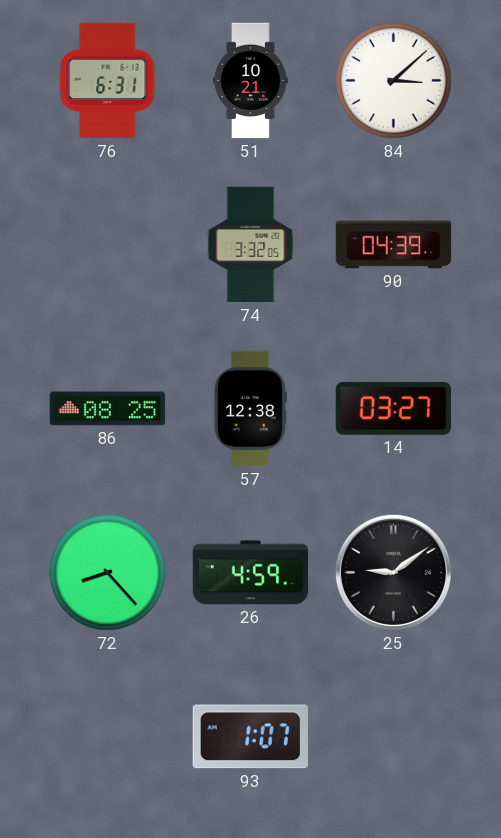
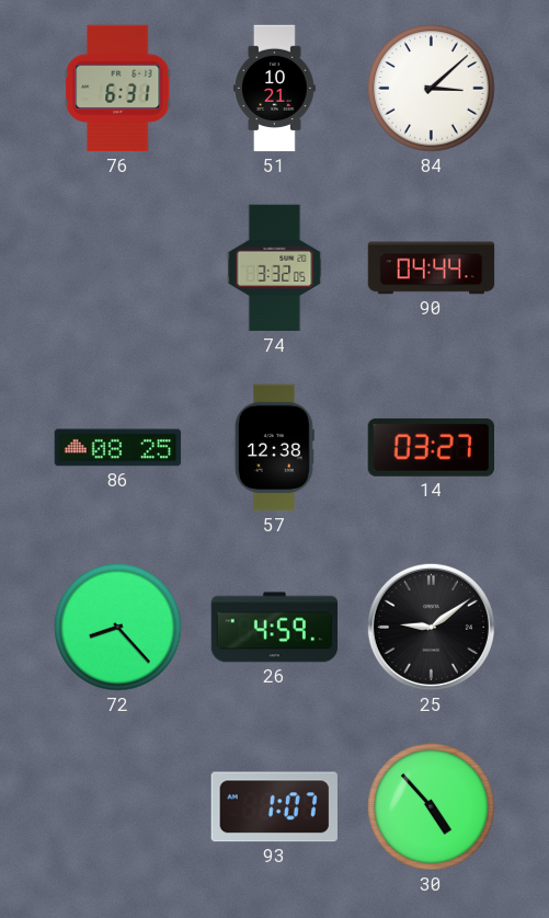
90: 04:39 -> 04:44 (432, 268)
30: none -> 4:53 (432, 807)
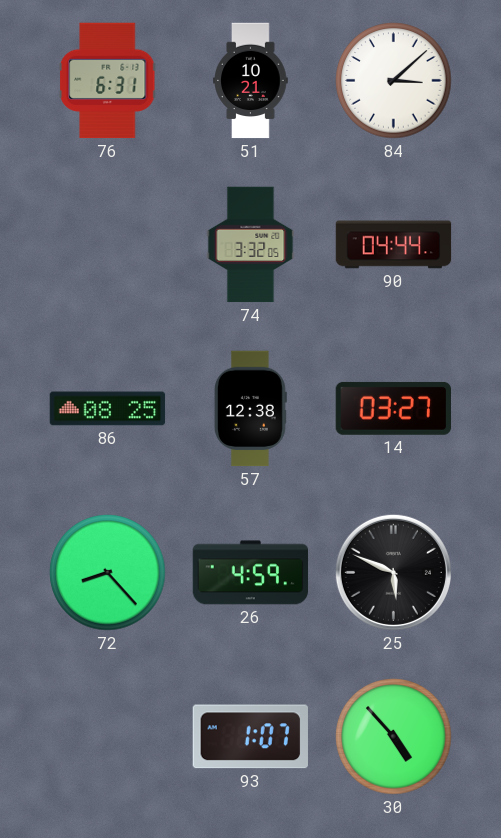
25: 9:09 -> 5:49 (393, 572)
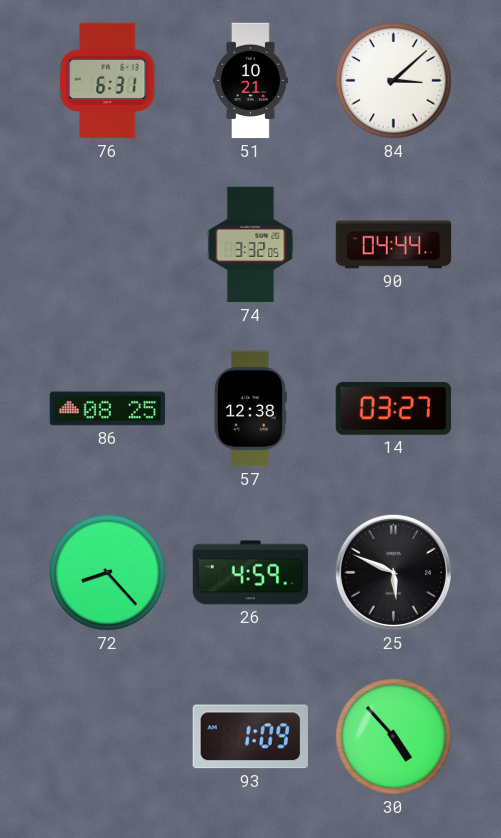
93: 1:07 -> 1:09 (250, 737)
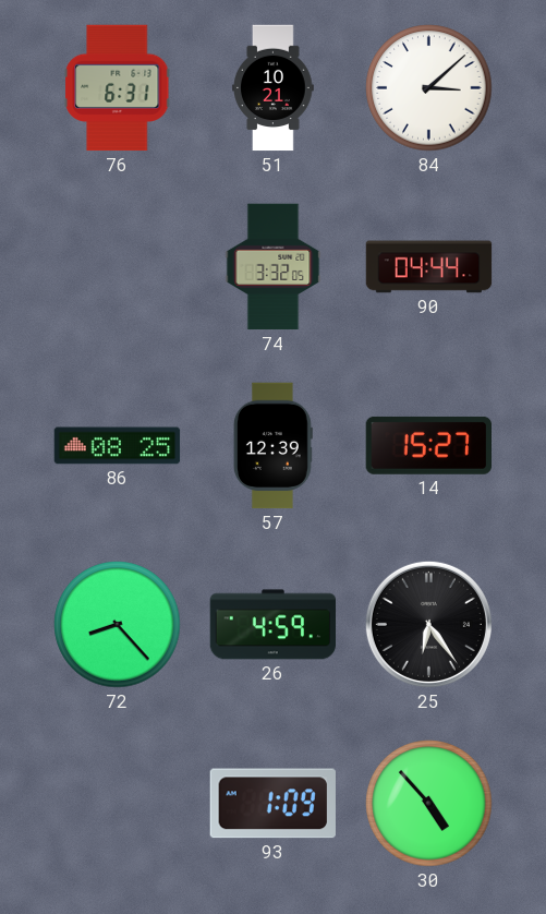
57: 12:38 -> 12:39 (272, 446)
14: 03:27 -> 15:27 (429, 445)
25: 5:49 -> 6:24 (428, 624)
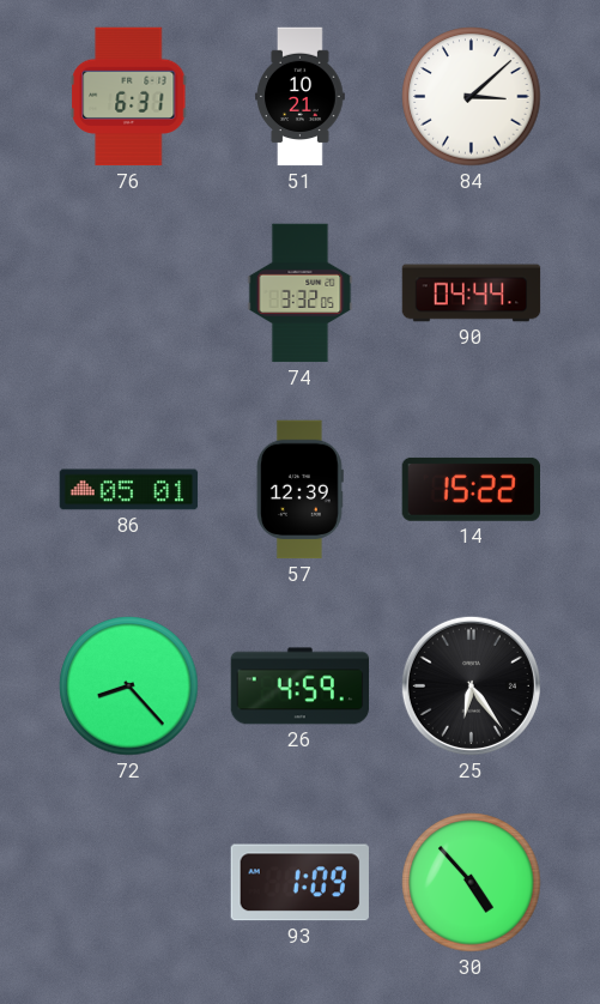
86: 08:25 -> 05:01 (129, 490)
14: 15:27 -> 15:22 (472, 489)
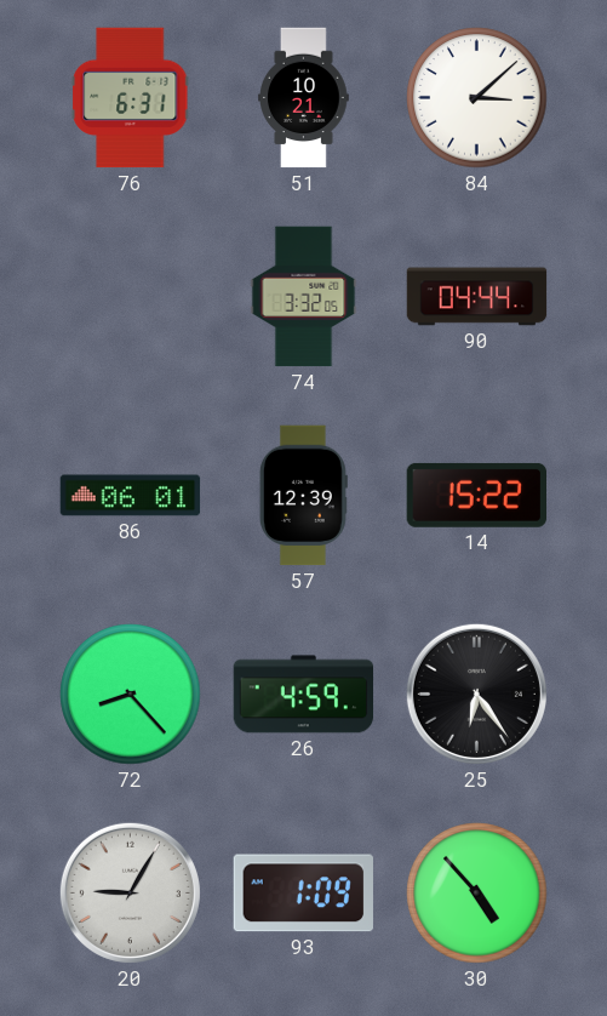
86: 05:01 -> 06:01 (131, 496)
20: none -> 9:05 (130, 892)
